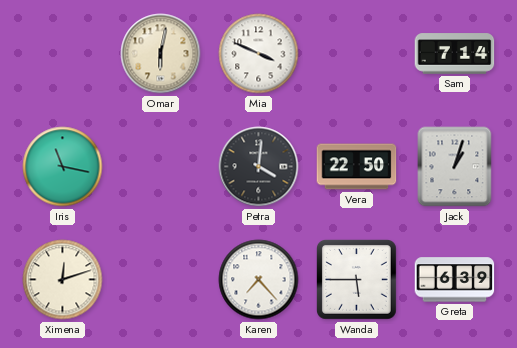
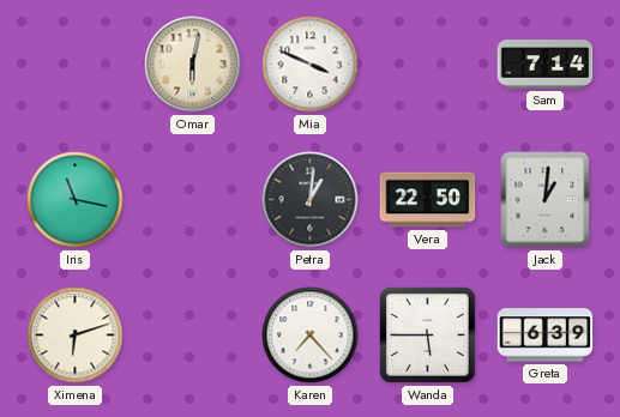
Petra: 4:01 -> 1:01 (311, 200)
Jack: 1:03 -> 1:01 (546, 200)
Ximena: 12:12 -> 6:12 (76, 336)
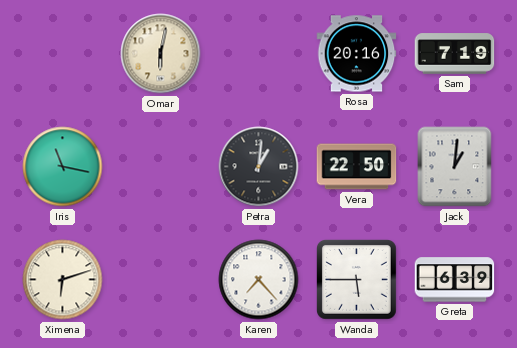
Mia: 3:49 -> none (311, 65)
Rosa: none -> 20:16 (357, 54)
Sam: 7:14 -> 7:19 (455, 54)
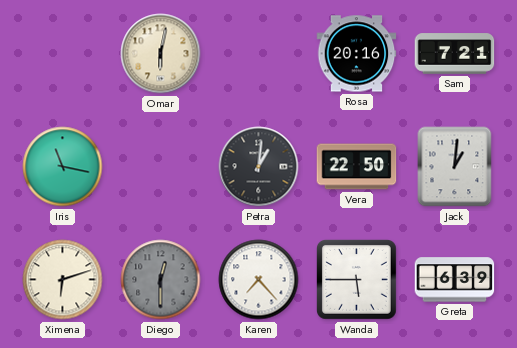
Sam: 7:19 -> 7:21 (455, 54)
Diego: none -> 12:30 (161, 280)
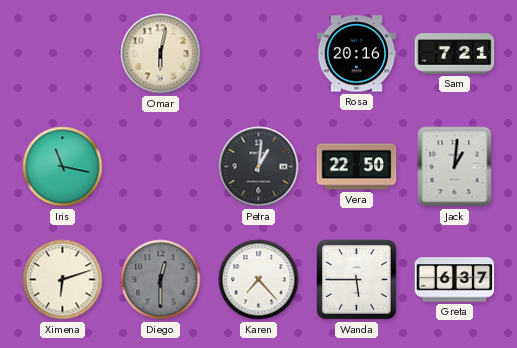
Greta: 6:39 -> 6:37 (455, 280)
